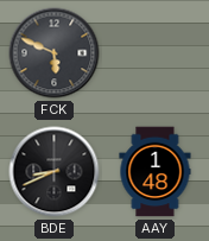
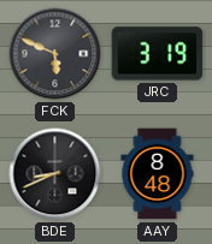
JRC: none -> 3:19 (158, 54)
AAY: 1:48 -> 8:48 (158, 174)
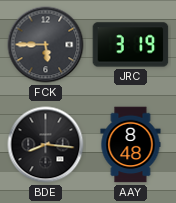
FCK: 5:49 -> 5:45 (46, 45)
BDE: 8:41 -> 8:16 (46, 145)
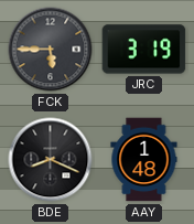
BDE: 8:16 -> 8:19 (51, 160)
AAY: 8:48 -> 1:48 (144, 160)
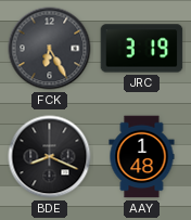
FCK: 5:45 -> 6:25 (50, 49)
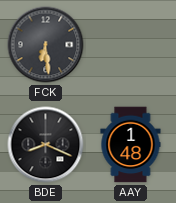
FCK: 6:25 -> 6:29 (46, 45)
JRC: 3:19 -> none (142, 49)
